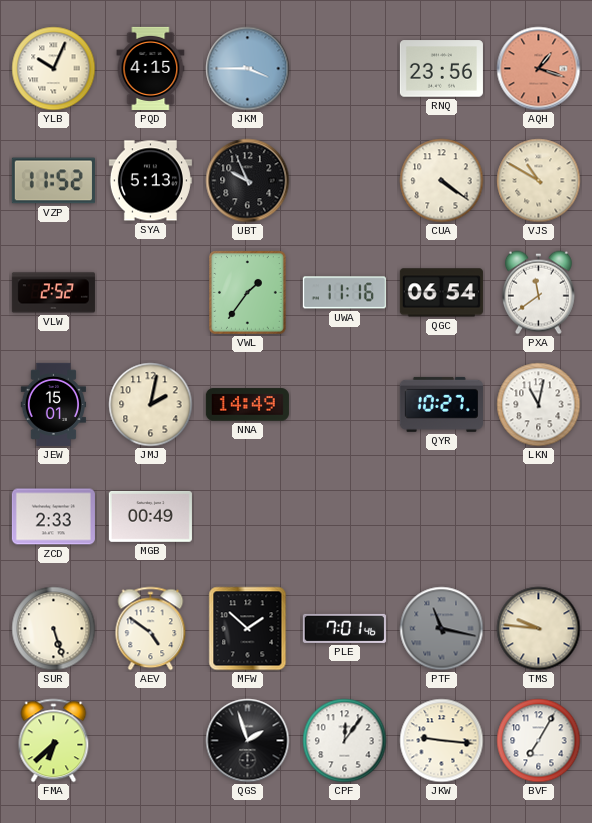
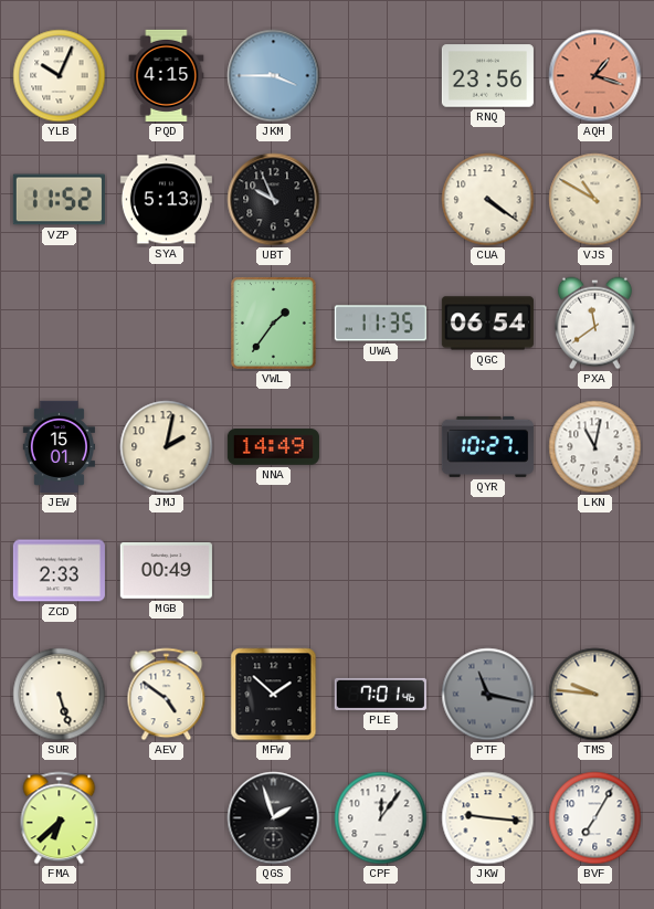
VLW: 2:52 -> none (53, 293)
UWA: 11:16 -> 11:35 (380, 324)
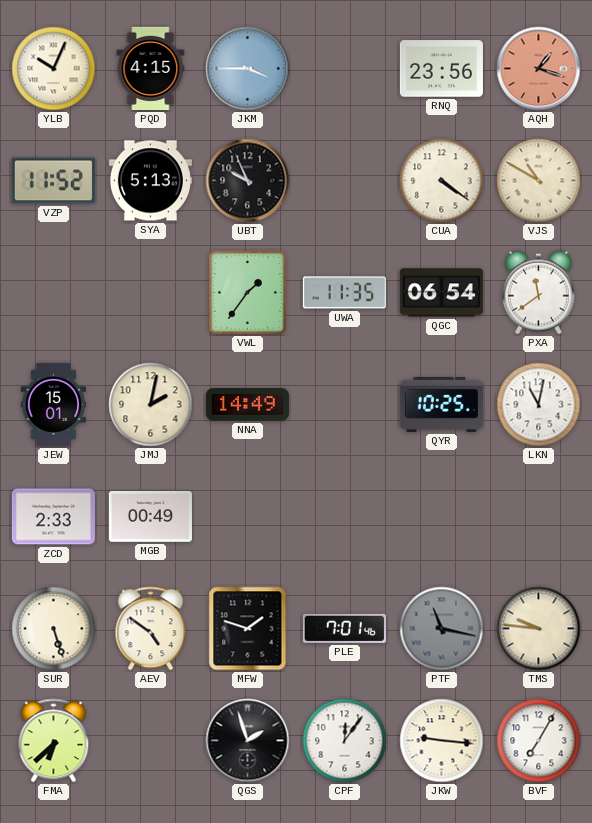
QYR: 10:27 -> 10:25 (441, 404)
MFW: 1:52 -> 1:48 (248, 629)
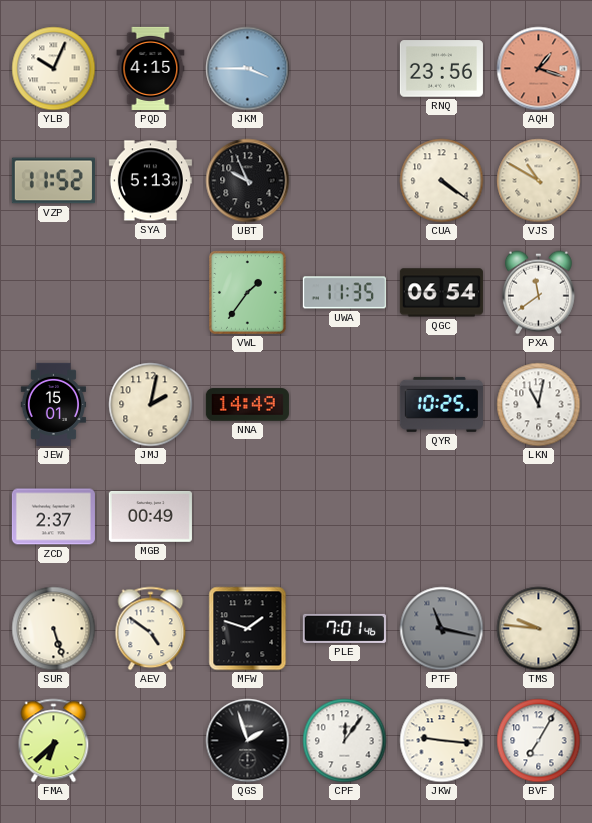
ZCD: 2:33 -> 2:37 (53, 517)
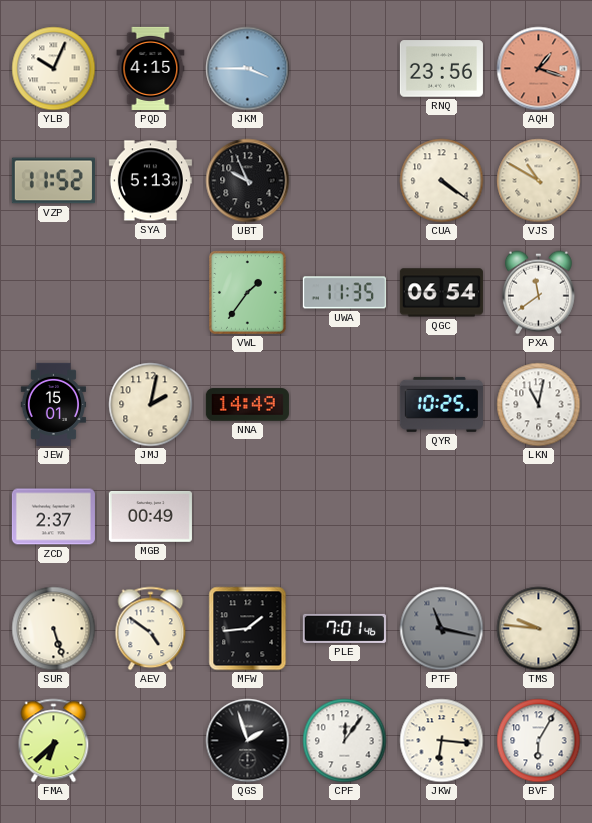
MFW: 1:48 -> 1:44 (248, 629)
JKW: 9:16 -> 6:16 (442, 741)
BVF: 7:05 -> 6:05 (539, 741)
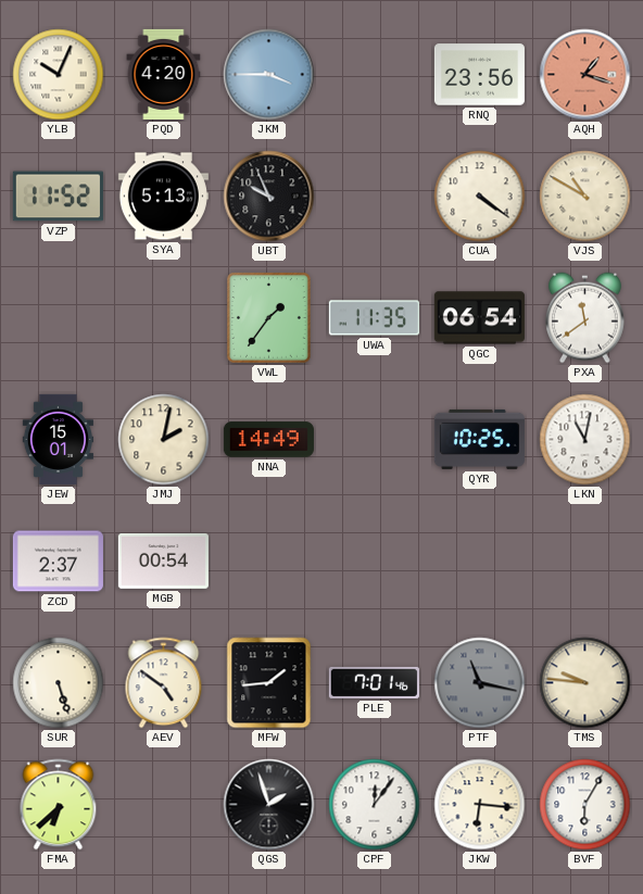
PQD: 4:15 -> 4:20 (164, 74)
MGB: 00:49 -> 00:54 (163, 561)
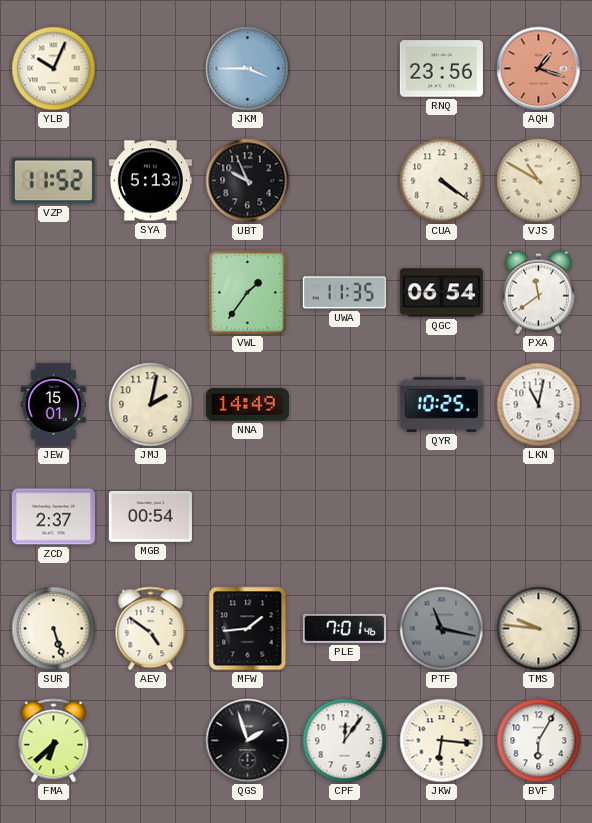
PQD: 4:20 -> none (164, 74)
